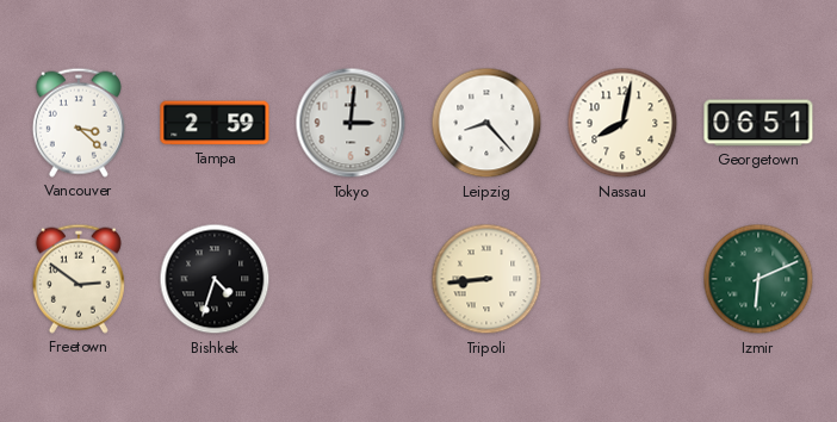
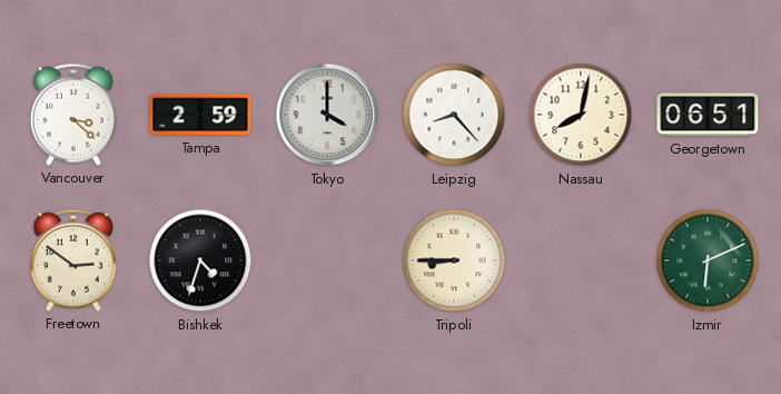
Tokyo: 3:01 -> 4:00 (327, 115)
Tripoli: 8:44 -> 8:45 (454, 260)
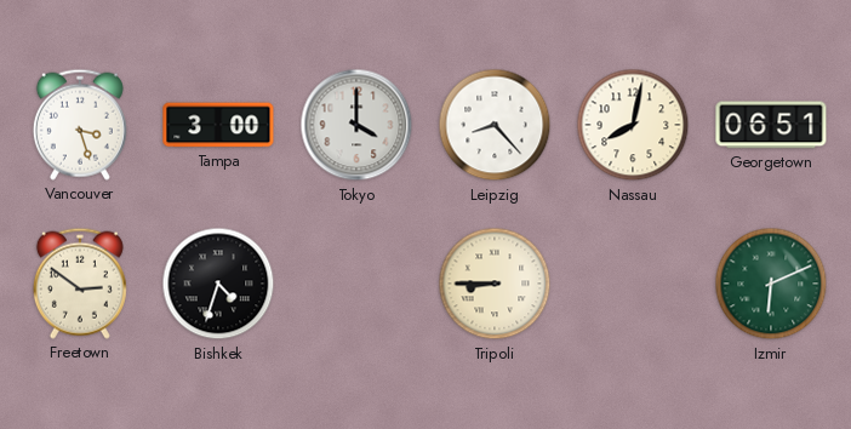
Vancouver: 3:22 -> 3:27 (80, 125)
Tampa: 2:59 -> 3:00 (218, 125)
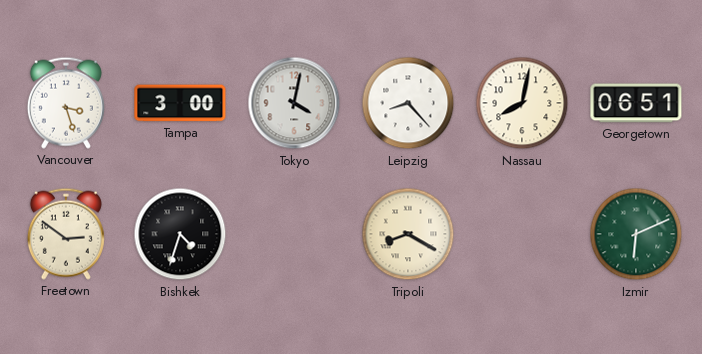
Tokyo: 4:00 -> 4:02 (294, 103)
Tripoli: 8:45 -> 8:20 (408, 234)
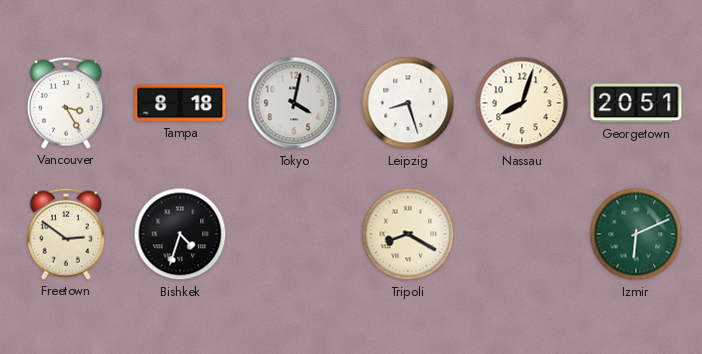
Vancouver: 3:27 -> 3:25 (66, 103)
Tampa: 3:00 -> 8:18 (180, 103)
Leipzig: 8:23 -> 8:27 (408, 103)
Nassau: 8:02 -> 8:03 (522, 103)
Georgetown: 06:51 -> 20:51 (636, 103)
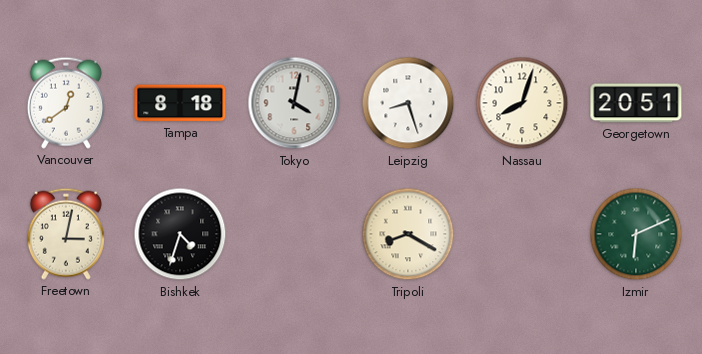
Vancouver: 3:25 -> 12:39 (66, 103)
Freetown: 2:51 -> 3:02 (66, 234)
